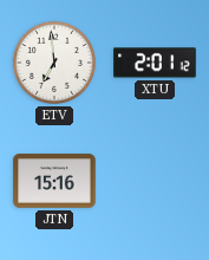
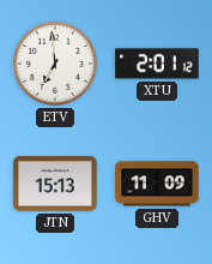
JTN: 15:16 -> 15:13 (55, 184)
GHV: none -> 11:09 (157, 184)
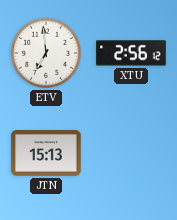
XTU: 2:01 -> 2:56 (131, 53)
GHV: 11:09 -> none (157, 184)
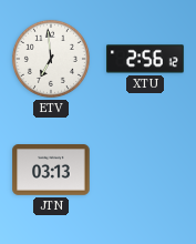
JTN: 15:13 -> 03:13 (51, 170)
